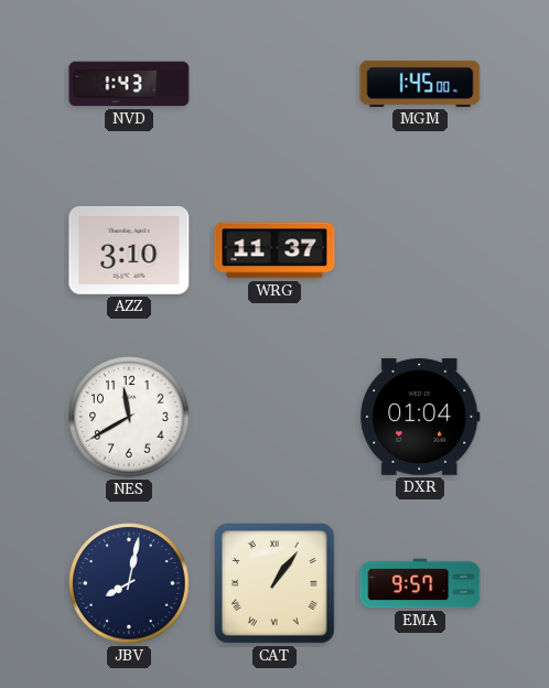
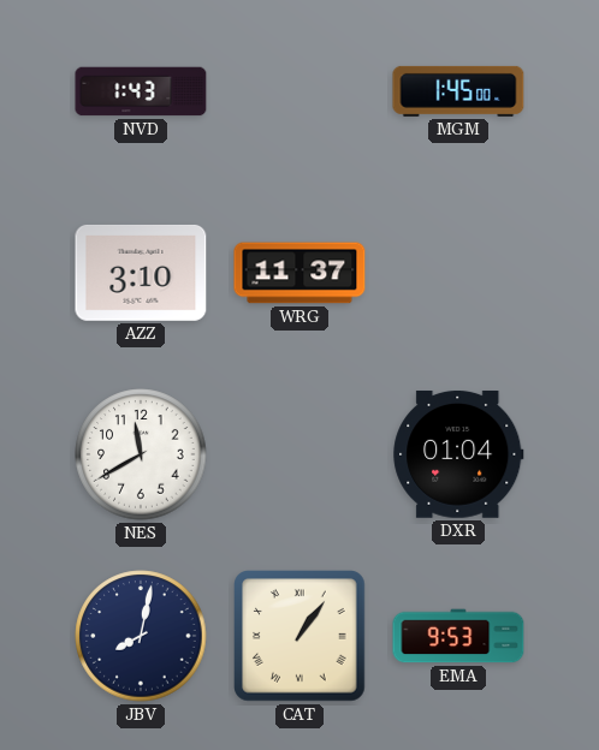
EMA: 9:57 -> 9:53 (458, 636)
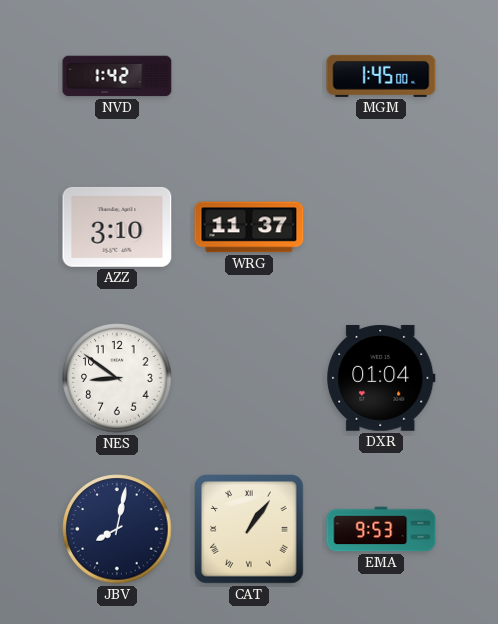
NVD: 1:43 -> 1:42 (117, 76)
NES: 11:40 -> 8:51 (117, 378)
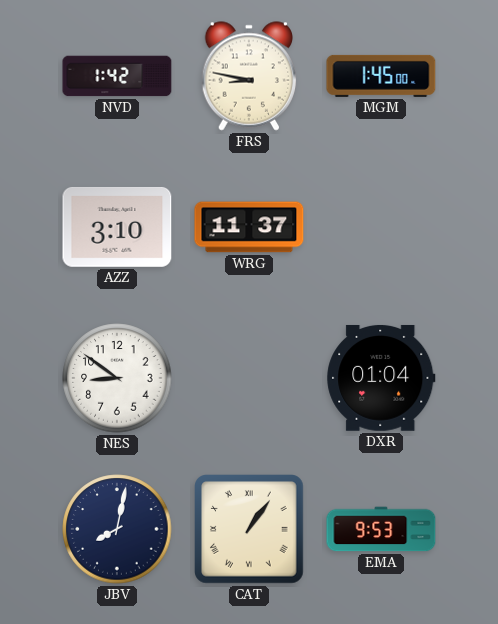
FRS: none -> 8:47 (249, 76)
